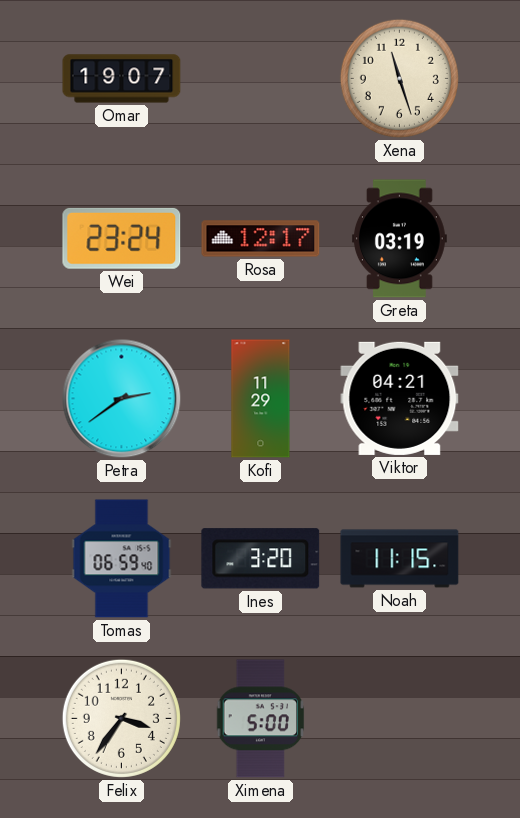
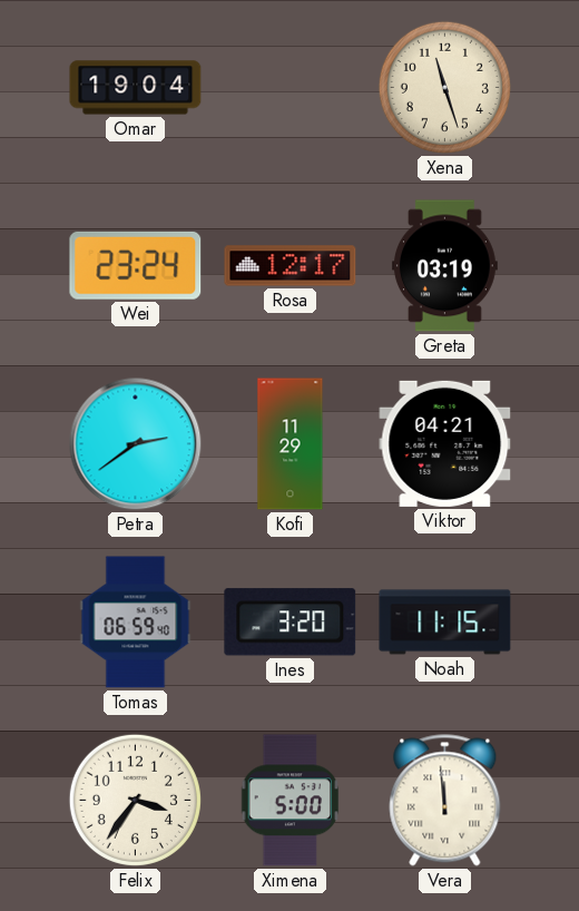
Omar: 19:07 -> 19:04 (136, 88)
Vera: none -> 11:59 (445, 801)
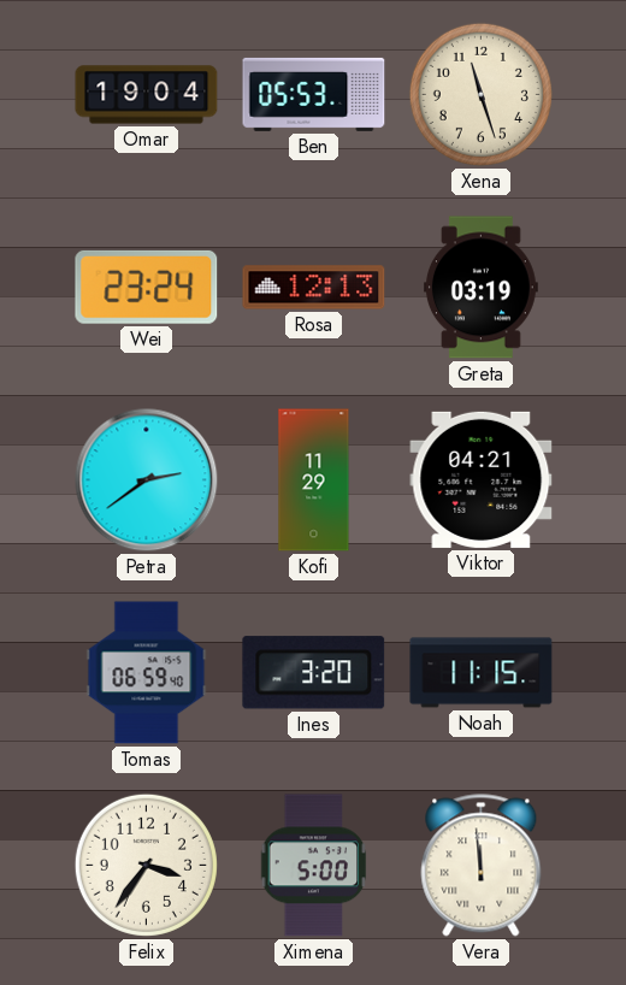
Ben: none -> 05:53 (314, 94)
Rosa: 12:17 -> 12:13 (314, 288)
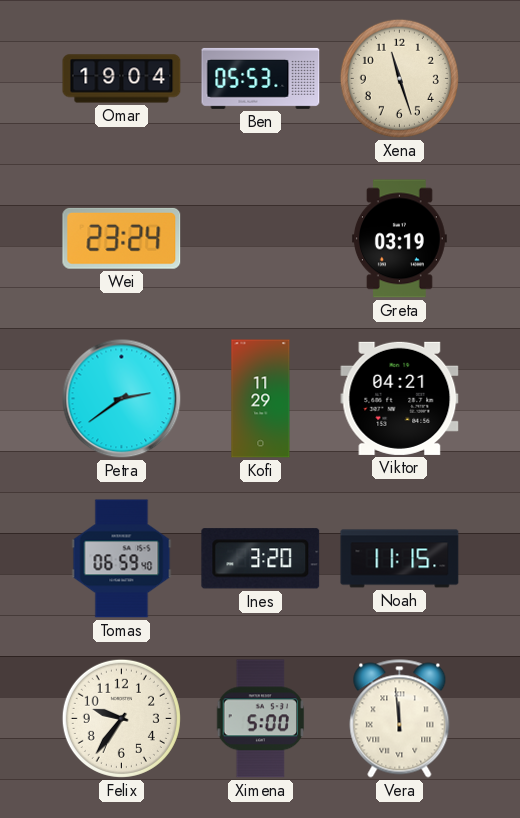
Rosa: 12:13 -> none (314, 288)
Felix: 3:36 -> 9:36 (121, 718)
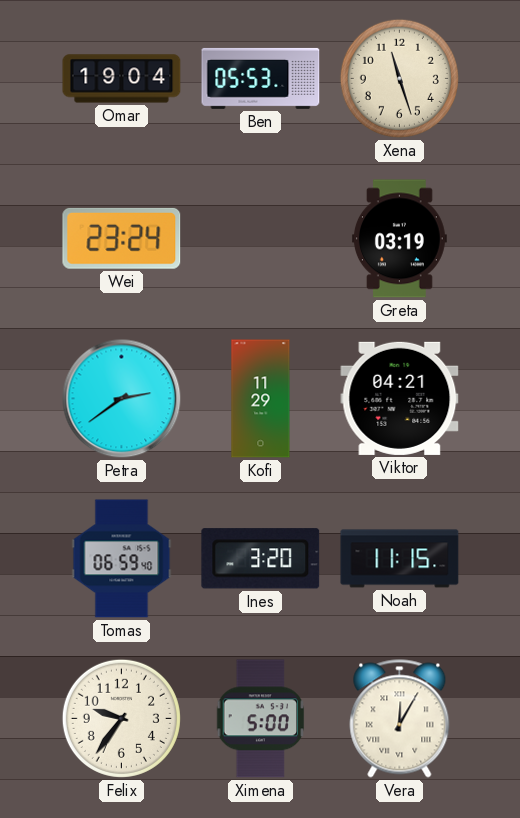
Vera: 11:59 -> 12:05 (400, 719)
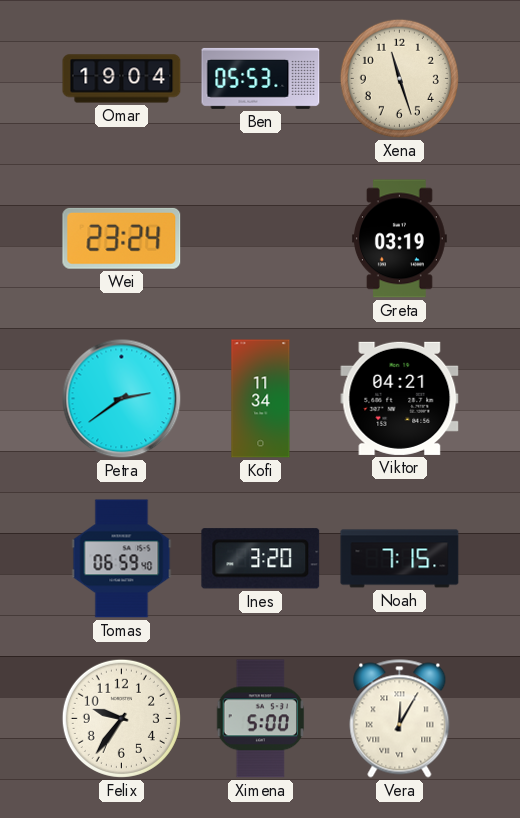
Kofi: 11:29 -> 11:34 (261, 399)
Noah: 11:15 -> 7:15 (400, 559)
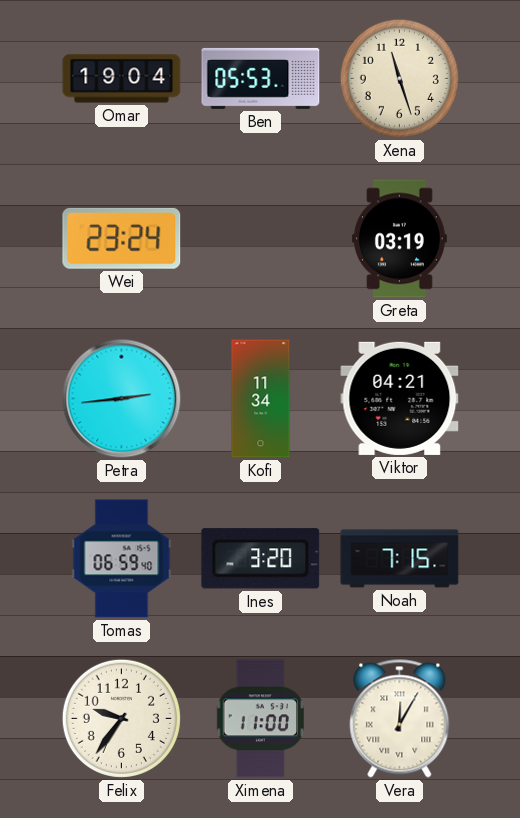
Petra: 2:39 -> 2:44 (122, 399)
Ximena: 5:00 -> 11:00 (261, 719)
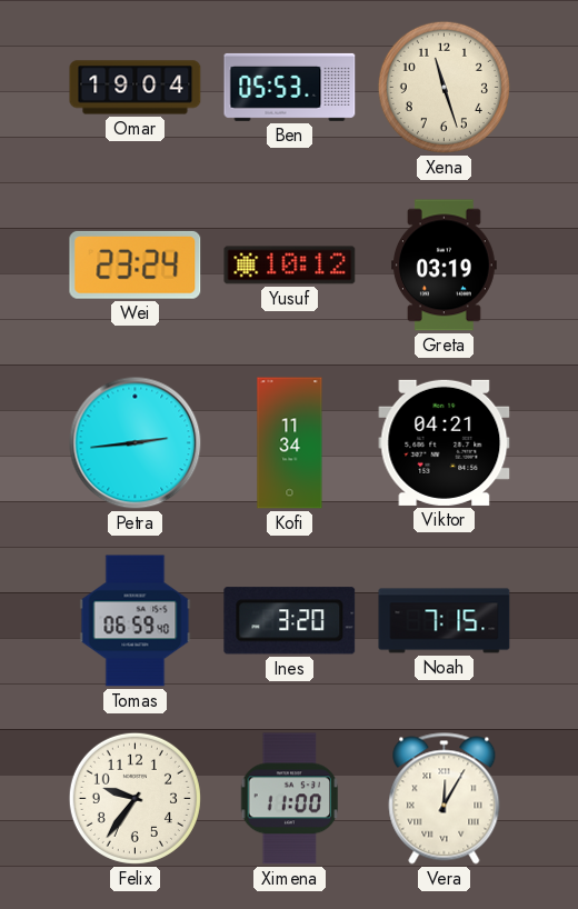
Yusuf: none -> 10:12 (290, 266)
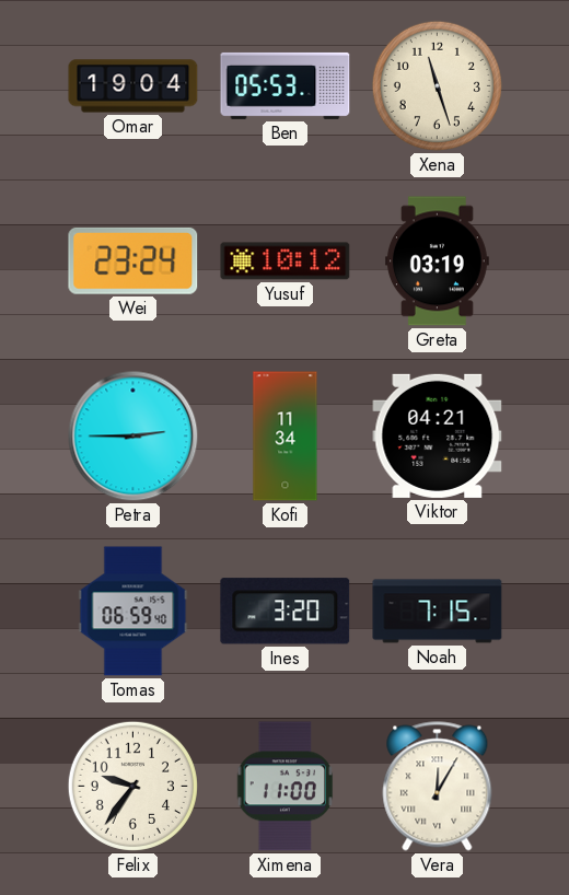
Petra: 2:44 -> 2:45 (133, 437)
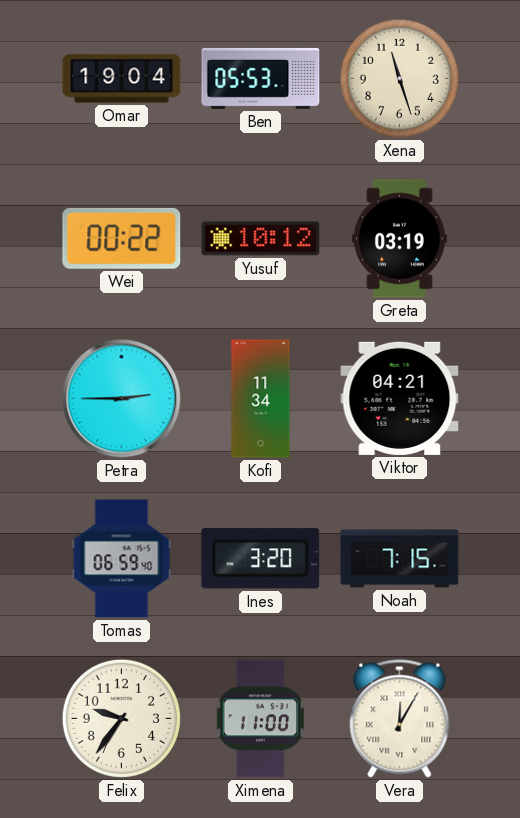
Wei: 23:24 -> 00:22 (122, 238)
